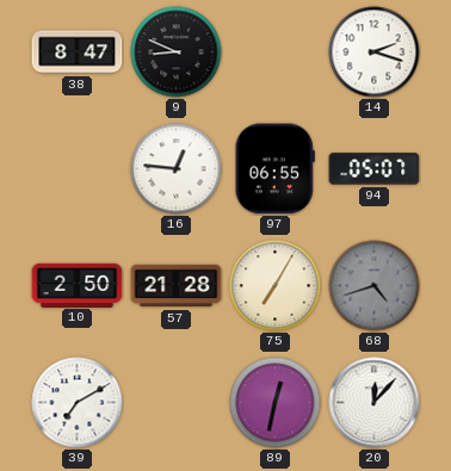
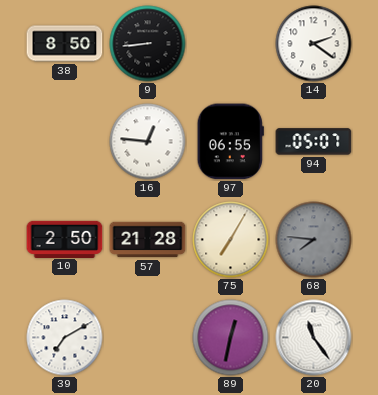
38: 8:47 -> 8:50 (65, 44)
9: 8:49 -> 8:44 (148, 44)
14: 2:18 -> 2:21 (314, 44)
68: 4:42 -> 7:46 (314, 240)
20: 12:07 -> 11:24 (314, 338)
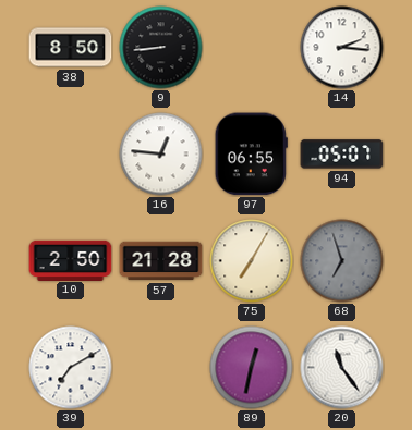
14: 2:21 -> 2:16 (342, 48)
68: 7:46 -> 6:57 (342, 261)
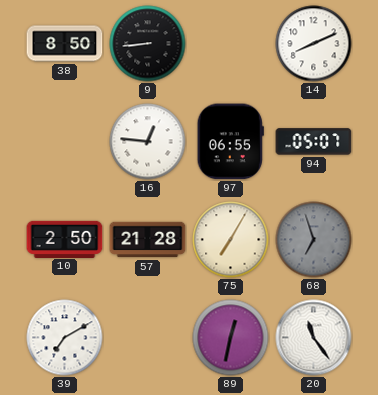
14: 2:16 -> 8:11 (314, 44)
